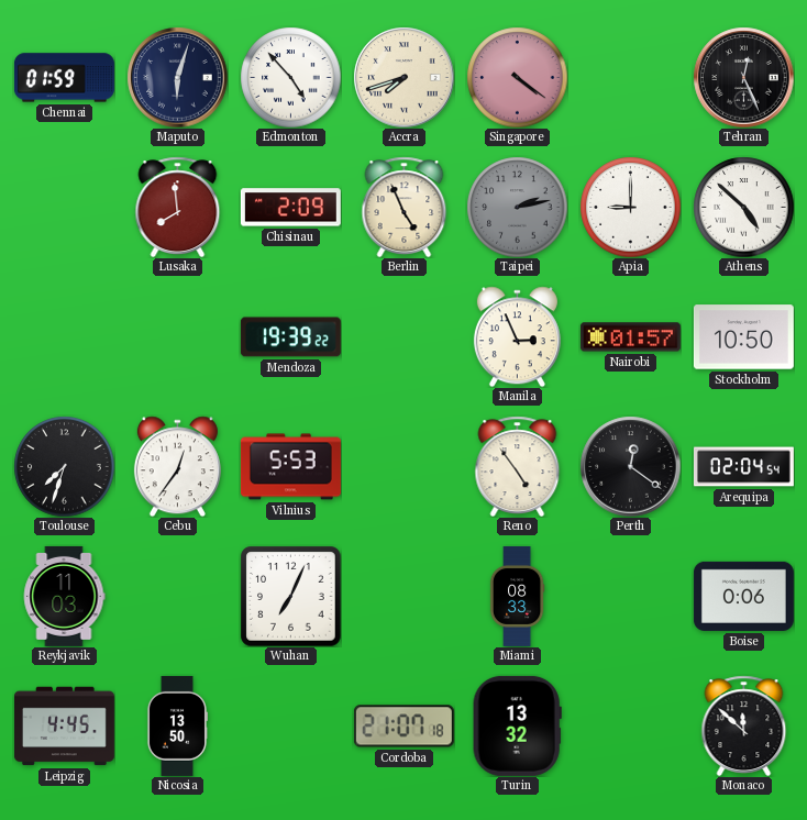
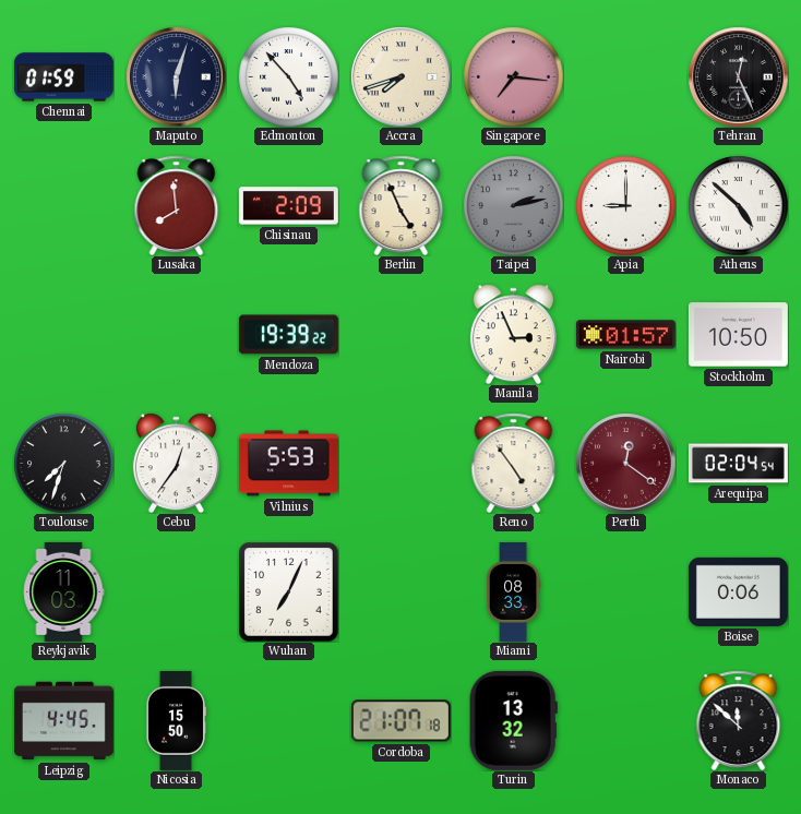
Singapore: 4:21 -> 7:16 (513, 76)
Perth dial: black -> burgundy (625, 463)
Nicosia: 13:50 -> 15:50 (175, 720)
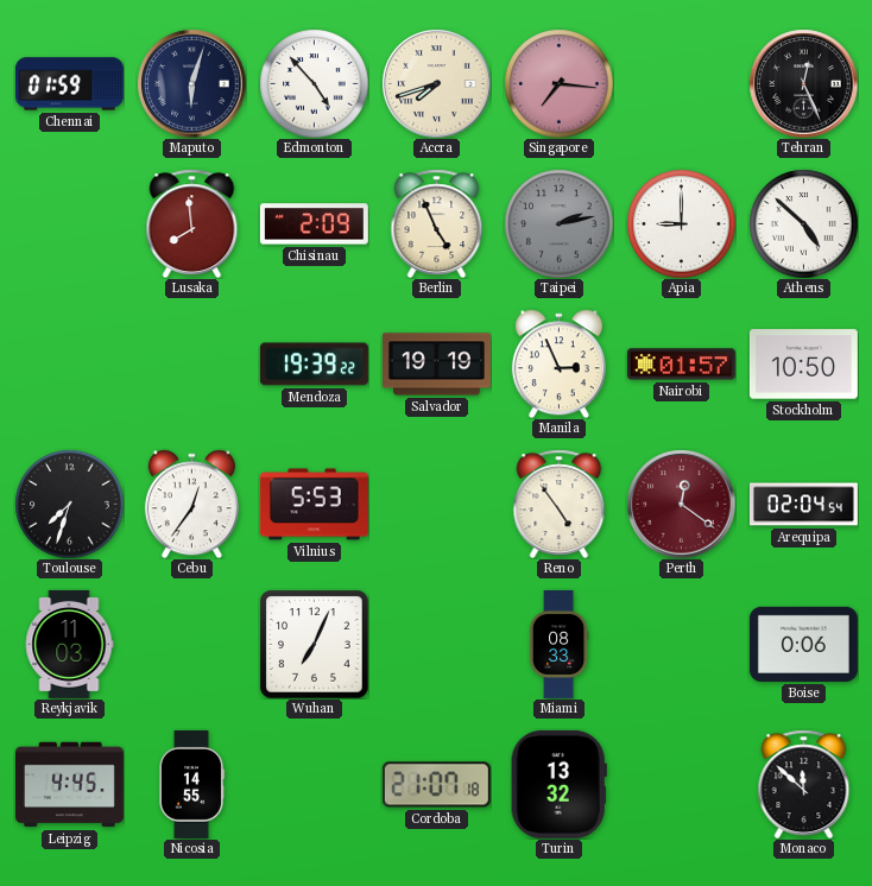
Salvador: none -> 19:19 (436, 365)
Nicosia: 15:50 -> 14:55 (190, 784)
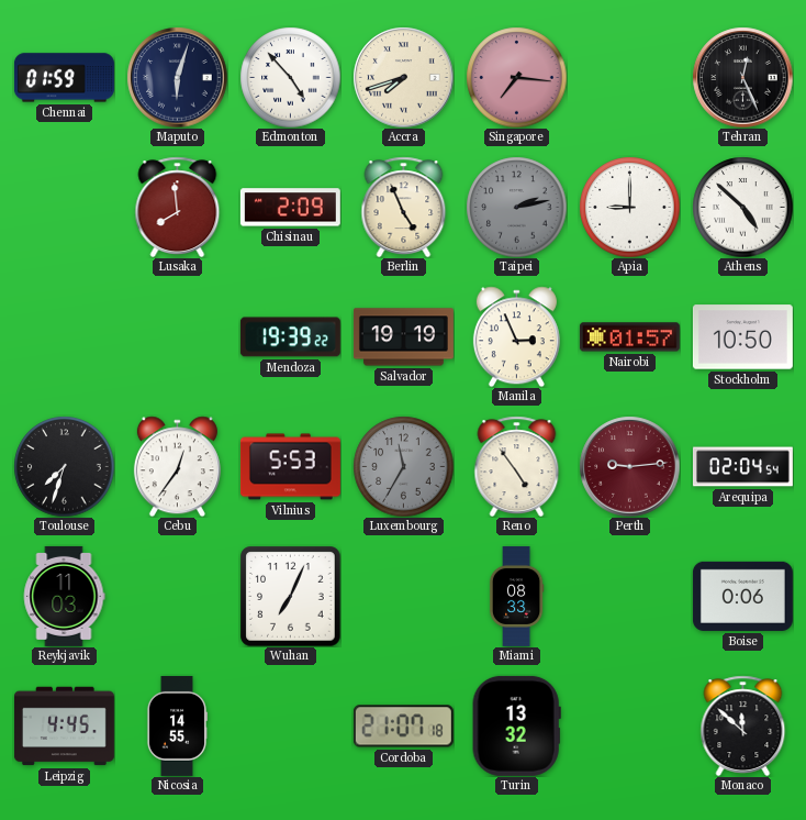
Luxembourg: none -> 11:35 (403, 466)
Perth: 12:21 -> 9:14 (629, 466)
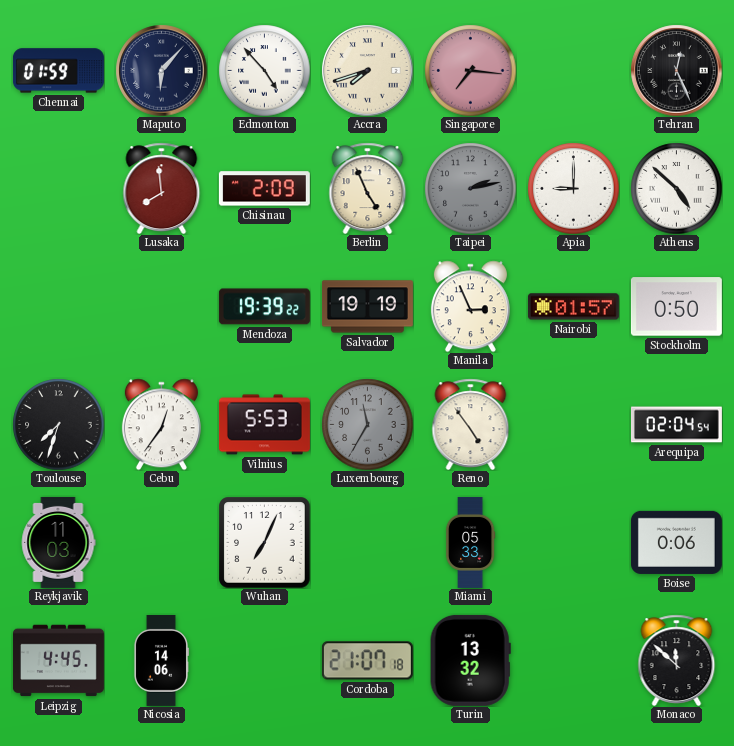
Maputo: 6:03 -> 6:07 (161, 70)
Stockholm: 10:50 -> 0:50 (676, 307)
Perth: 9:14 -> none (629, 466)
Miami: 08:33 -> 05:33 (470, 542)
Nicosia: 14:55 -> 14:06 (160, 660)
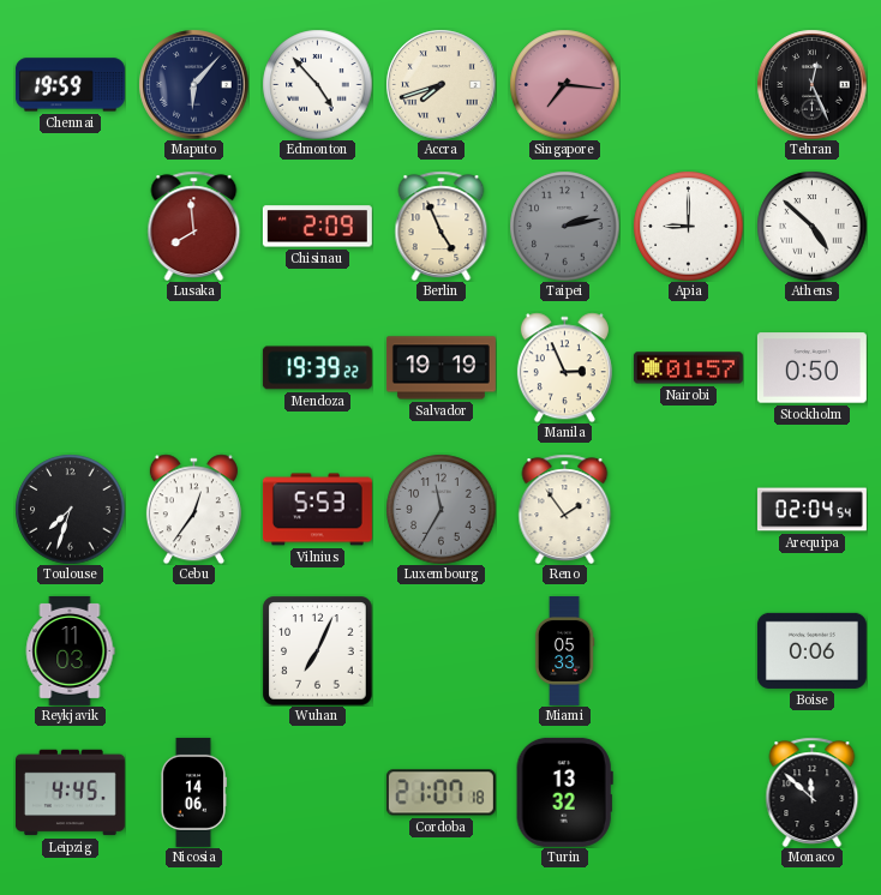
Chennai: 01:59 -> 19:59 (70, 85)
Reno: 4:54 -> 1:54 (565, 509)
